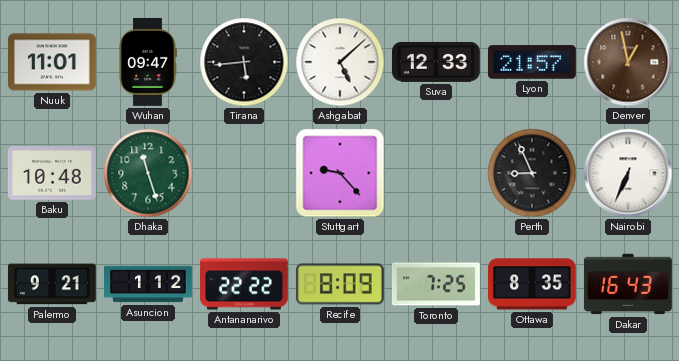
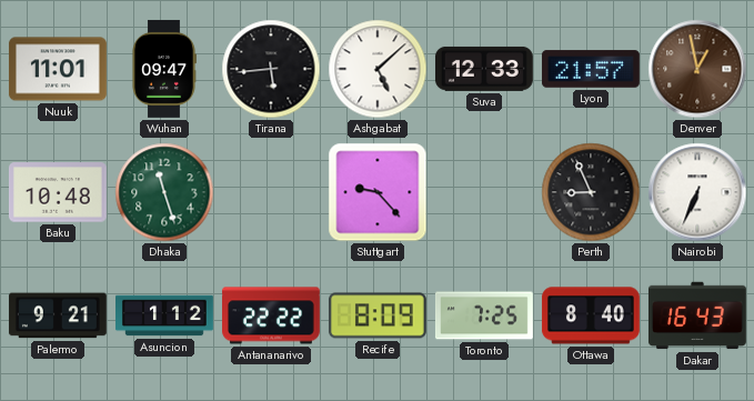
Ottawa: 8:35 -> 8:40 (591, 315)
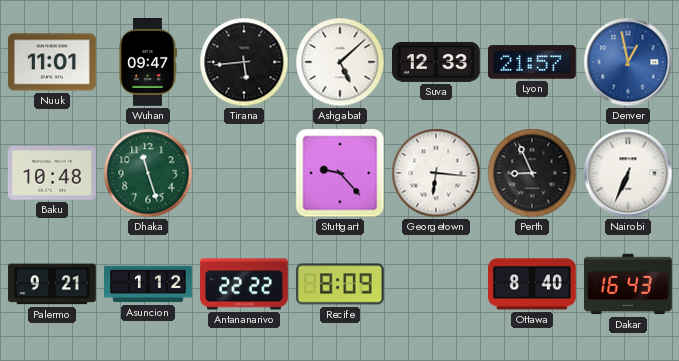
Denver dial: brown -> blue (628, 62)
Georgetown: none -> 6:16 (436, 173)
Toronto: 7:25 -> none (484, 315)
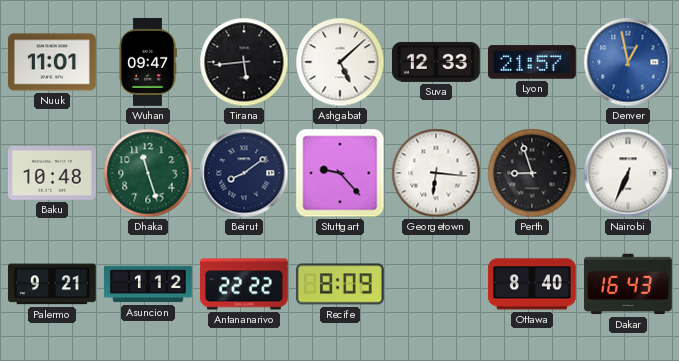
Beirut: none -> 8:09 (244, 173)
Perth: 8:56 -> 8:57 (532, 173)
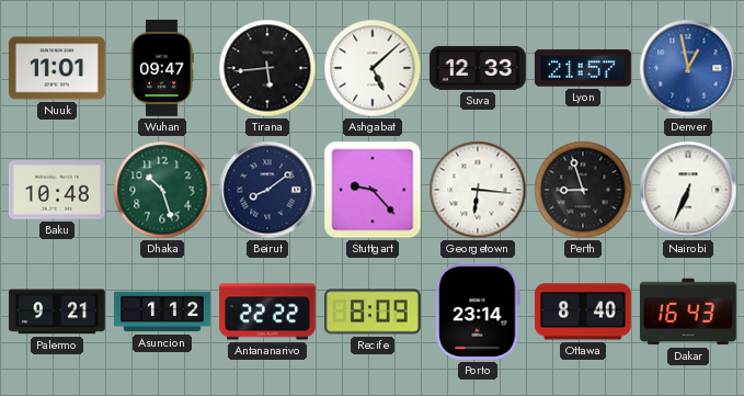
Dhaka: 11:27 -> 10:27 (162, 190)
Porto: none -> 23:14 (478, 312)
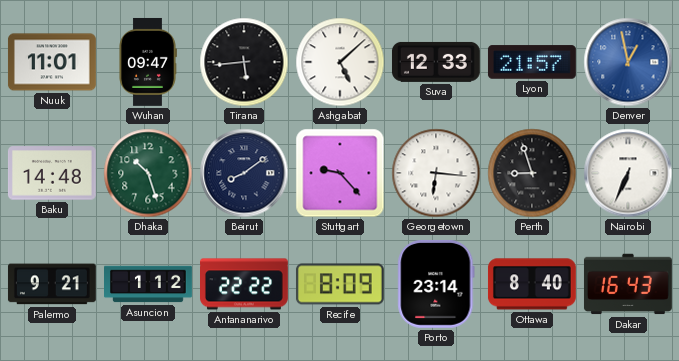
Baku: 10:48 -> 14:48 (52, 173)
